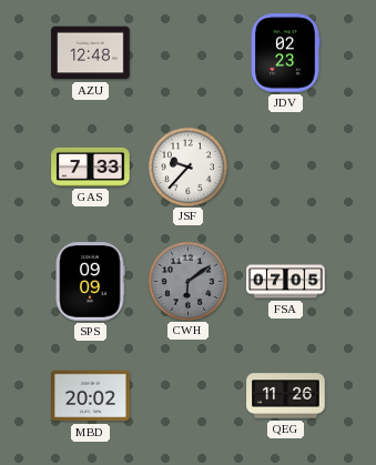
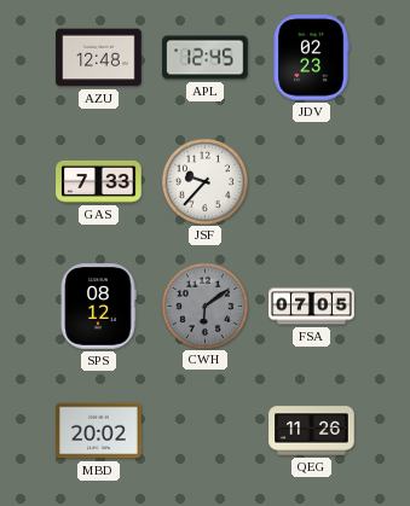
APL: none -> 12:45 (206, 58)
SPS: 09:09 -> 08:12 (98, 307)
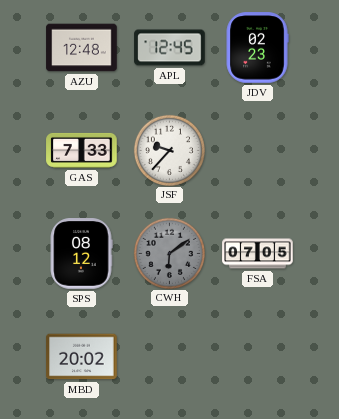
QEG: 11:26 -> none (312, 431)
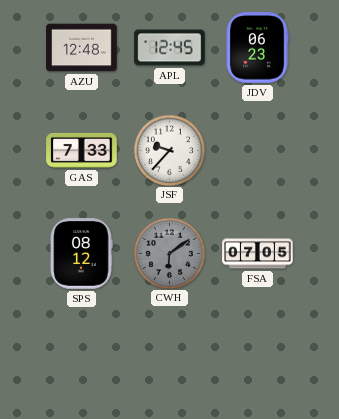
JDV: 02:23 -> 06:23 (257, 48)
MBD: 20:02 -> none (82, 357)
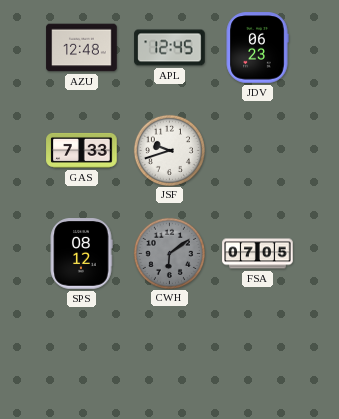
JSF: 9:37 -> 9:42 (169, 150)
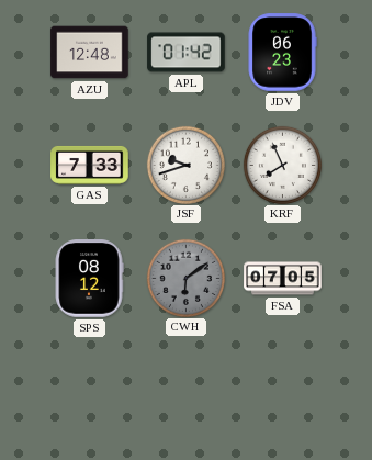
APL: 12:45 -> 01:42 (187, 53)
KRF: none -> 7:56 (282, 165)
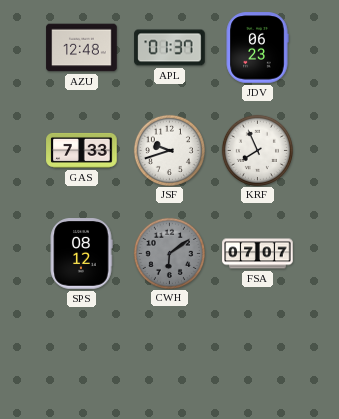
APL: 01:42 -> 01:37 (170, 48)
FSA: 07:05 -> 07:07 (258, 254)
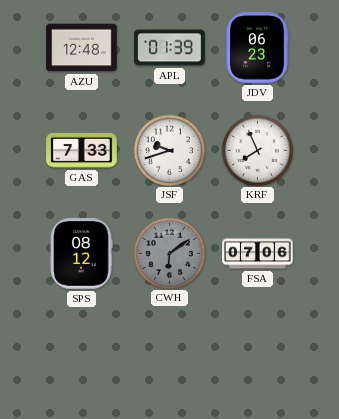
APL: 01:37 -> 01:39 (170, 48)
FSA: 07:07 -> 07:06 (258, 254)
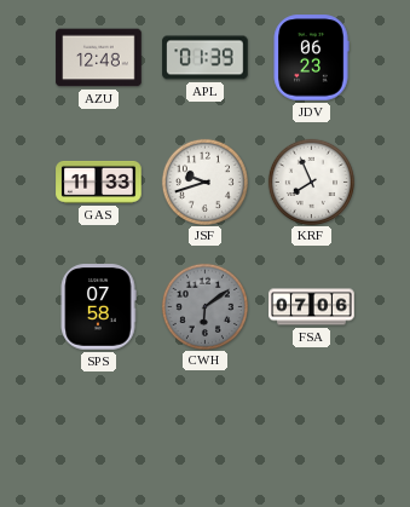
GAS: 7:33 -> 11:33 (99, 182)
SPS: 08:12 -> 07:58 (98, 307)
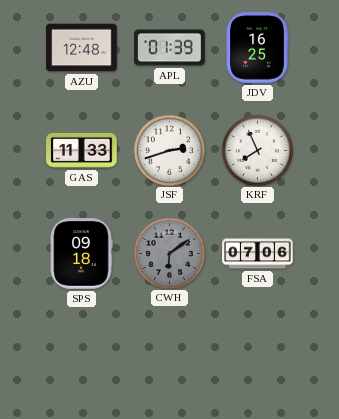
JDV: 06:23 -> 16:25 (257, 48)
JSF: 9:42 -> 2:42 (169, 150)
SPS: 07:58 -> 09:18 (81, 254)
